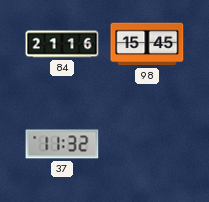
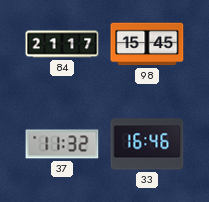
84: 21:16 -> 21:17 (62, 44)
33: none -> 16:46 (147, 144)
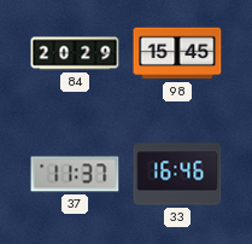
84: 21:17 -> 20:29 (75, 53)
37: 11:32 -> 11:37 (75, 174)
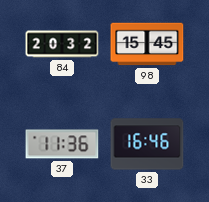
84: 20:29 -> 20:32 (62, 44)
37: 11:37 -> 11:36 (62, 144)
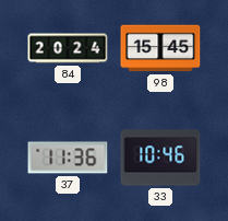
84: 20:32 -> 20:24 (68, 48)
33: 16:46 -> 10:46 (160, 158)
